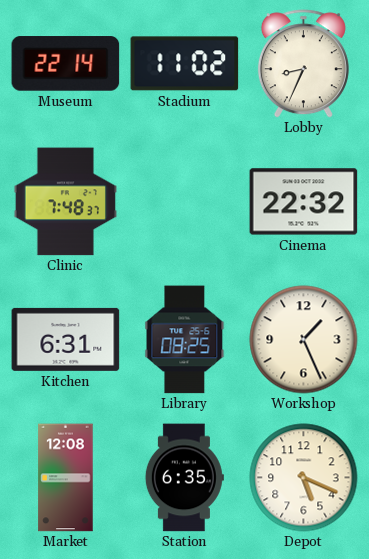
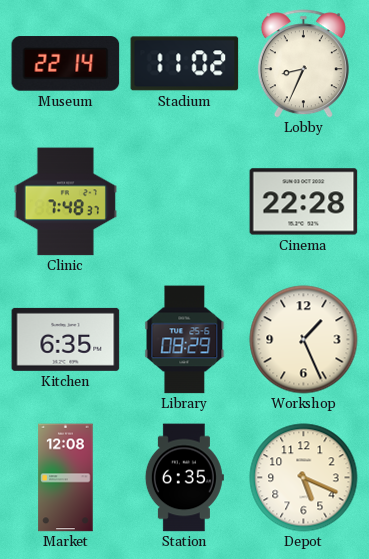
Cinema: 22:32 -> 22:28 (304, 202)
Kitchen: 6:31 -> 6:35 (66, 339)
Library: 08:25 -> 08:29 (185, 340)
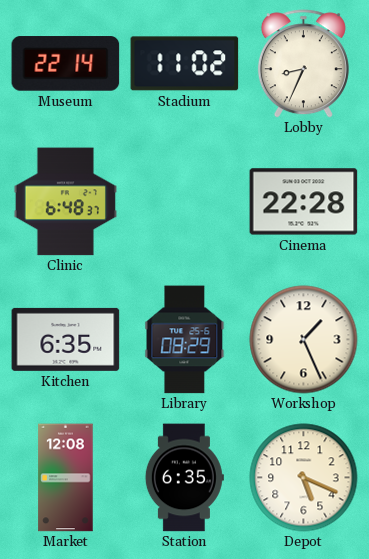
Clinic: 7:48 -> 6:48 (65, 202)
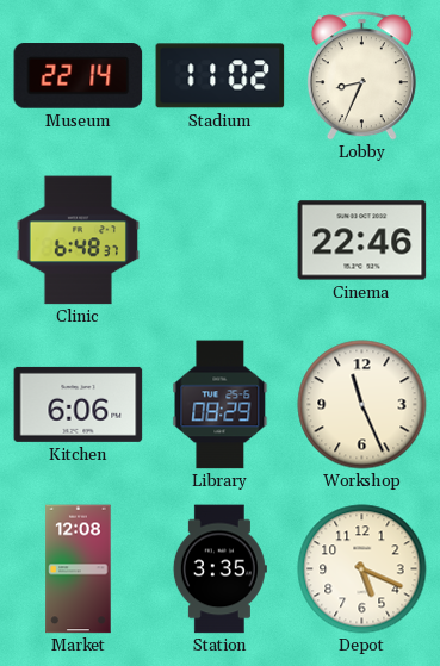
Cinema: 22:28 -> 22:46 (362, 241)
Kitchen: 6:35 -> 6:06 (79, 404)
Workshop: 1:26 -> 11:26 (362, 405)
Station: 6:35 -> 3:35 (219, 569)
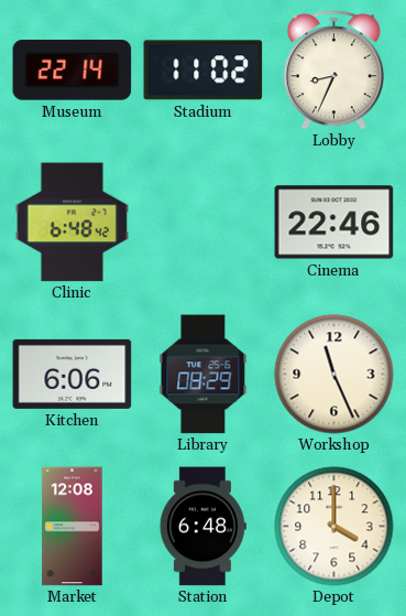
Clinic: 6:48:37 -> 6:48:42 (72, 223)
Station: 3:35 -> 6:48 (202, 527)
Depot: 5:19 -> 4:00 (334, 527)
